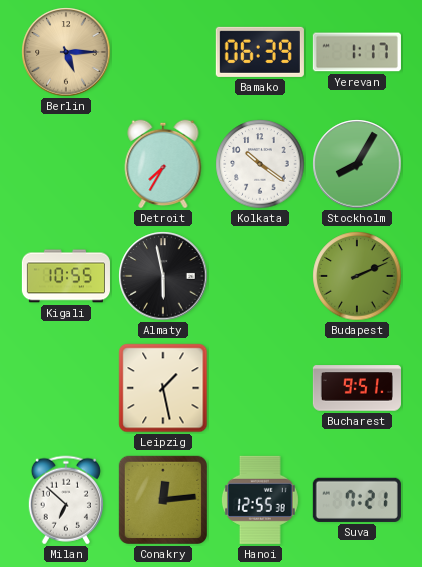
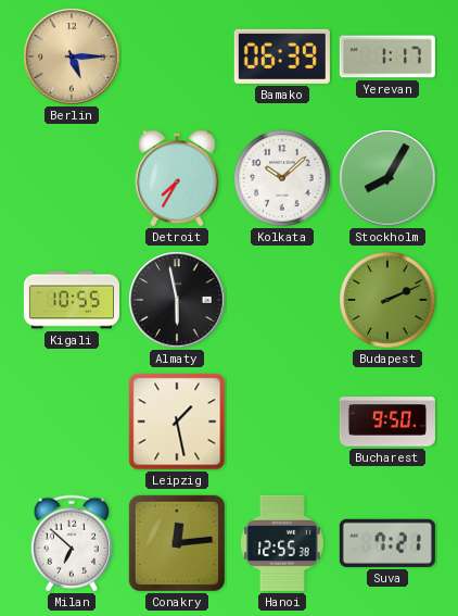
Kolkata: 10:21 -> 10:08 (282, 178)
Bucharest: 9:51 -> 9:50 (387, 422)
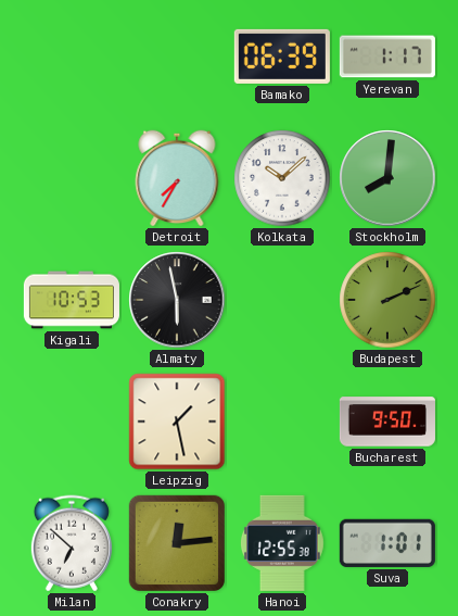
Berlin: 5:15 -> none (72, 56)
Stockholm: 8:05 -> 8:01 (387, 178)
Kigali: 10:55 -> 10:53 (72, 300)
Suva: 7:21 -> 1:01 (387, 543)
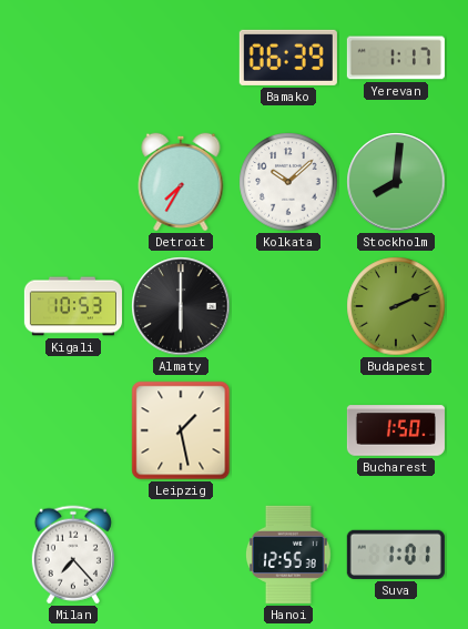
Almaty: 5:58 -> 6:00 (181, 306)
Bucharest: 9:50 -> 1:50 (396, 430)
Milan: 6:52 -> 7:23 (73, 555)
Conakry: 12:14 -> none (177, 543)
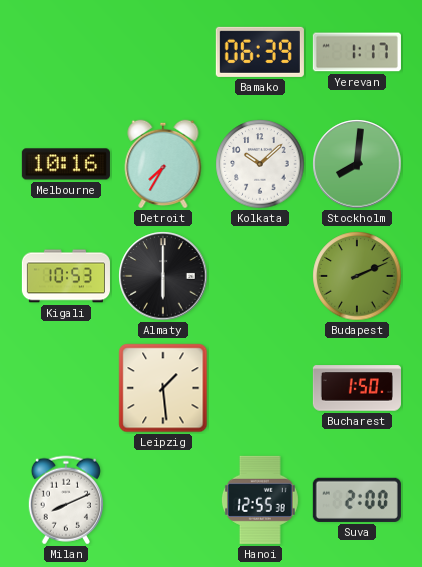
Melbourne: none -> 10:16 (66, 164)
Leipzig: 1:28 -> 1:29 (163, 388)
Milan: 7:23 -> 8:11 (66, 500)
Suva: 1:01 -> 2:00 (357, 500)
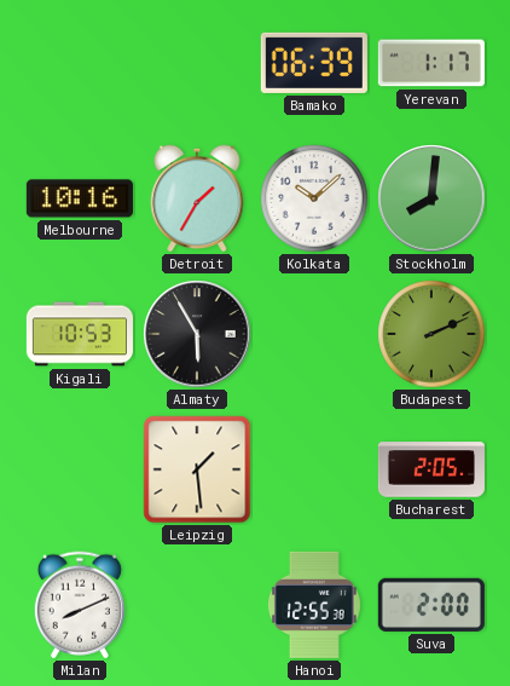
Detroit: 7:35 -> 1:35 (197, 198)
Almaty: 6:00 -> 5:55 (197, 334)
Bucharest: 1:50 -> 2:05 (431, 469)
